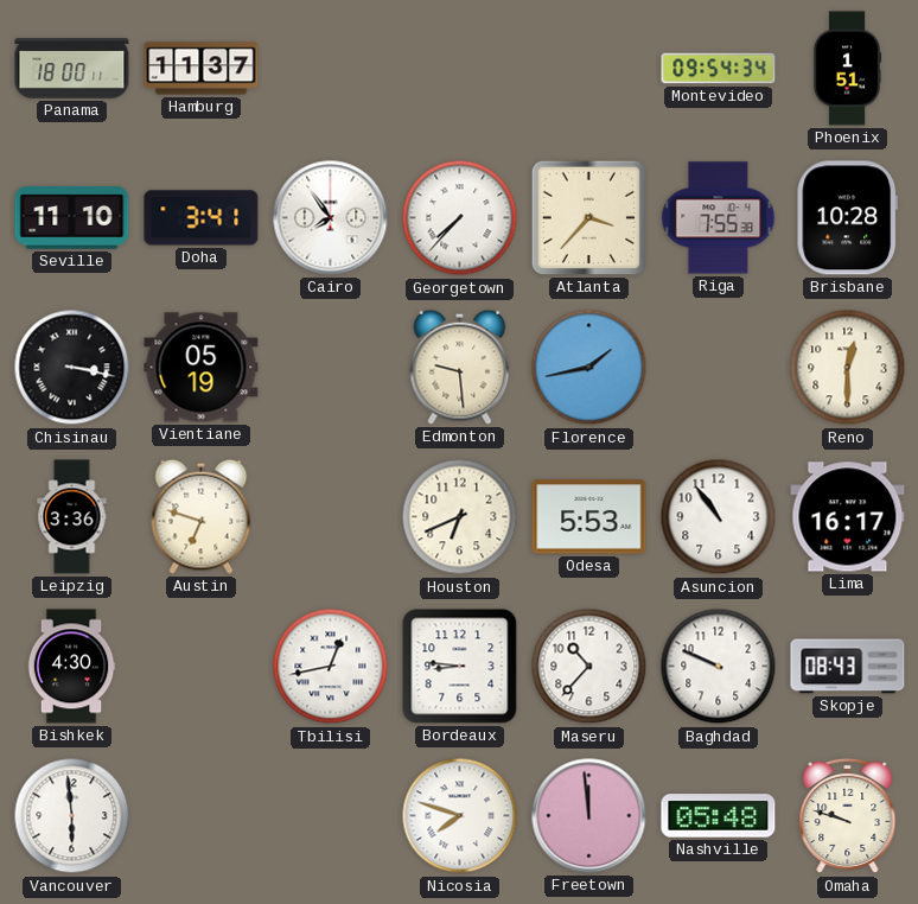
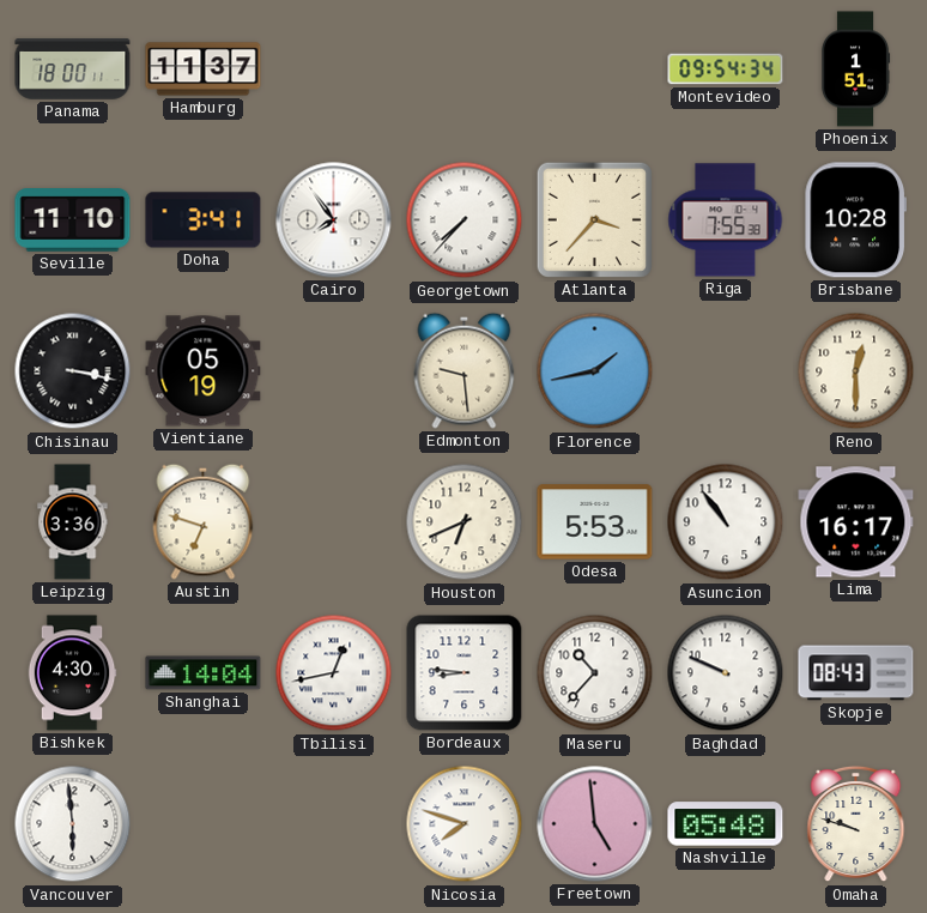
Shanghai: none -> 14:04 (204, 673)
Freetown: 11:59 -> 4:59 (595, 824)
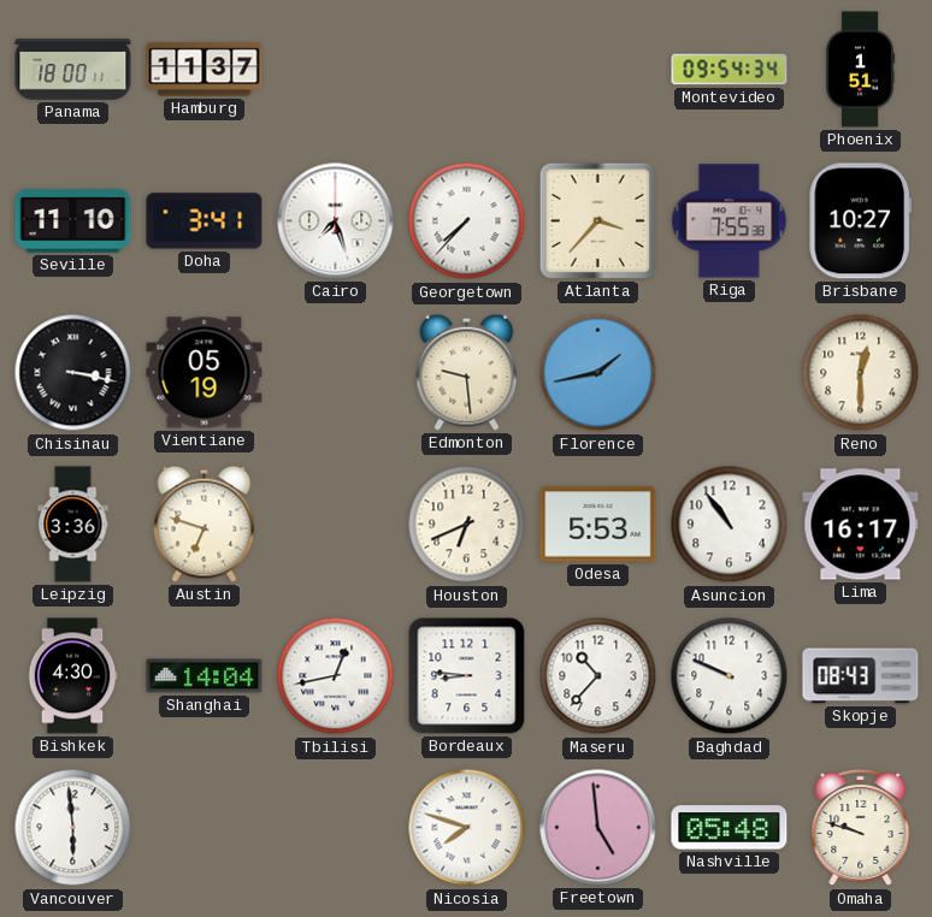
Cairo: 7:54 -> 7:27 (336, 221)
Brisbane: 10:28 -> 10:27 (860, 221)
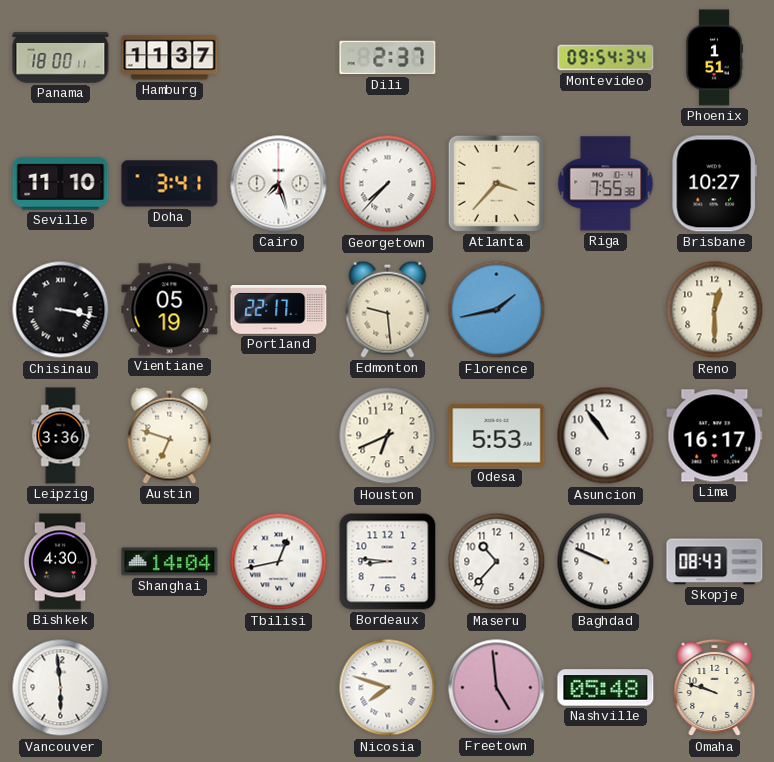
Dili: none -> 2:37 (388, 58)
Portland: none -> 22:17 (279, 310)
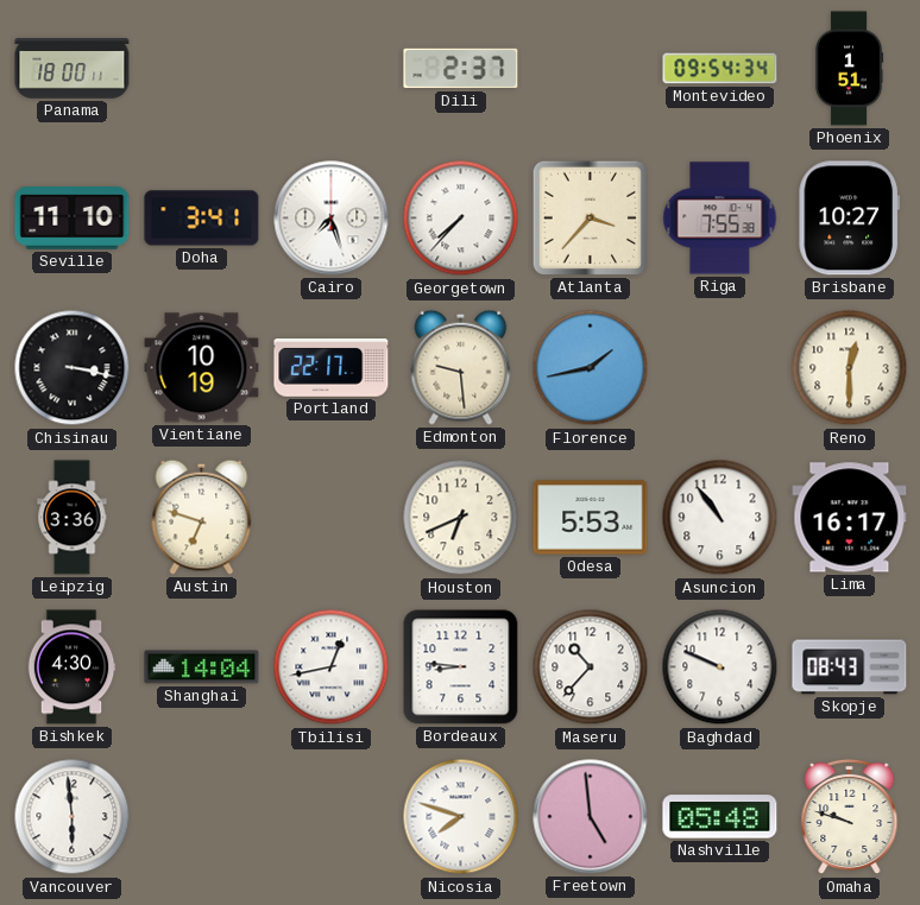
Hamburg: 11:37 -> none (170, 58)
Vientiane: 05:19 -> 10:19 (202, 368)
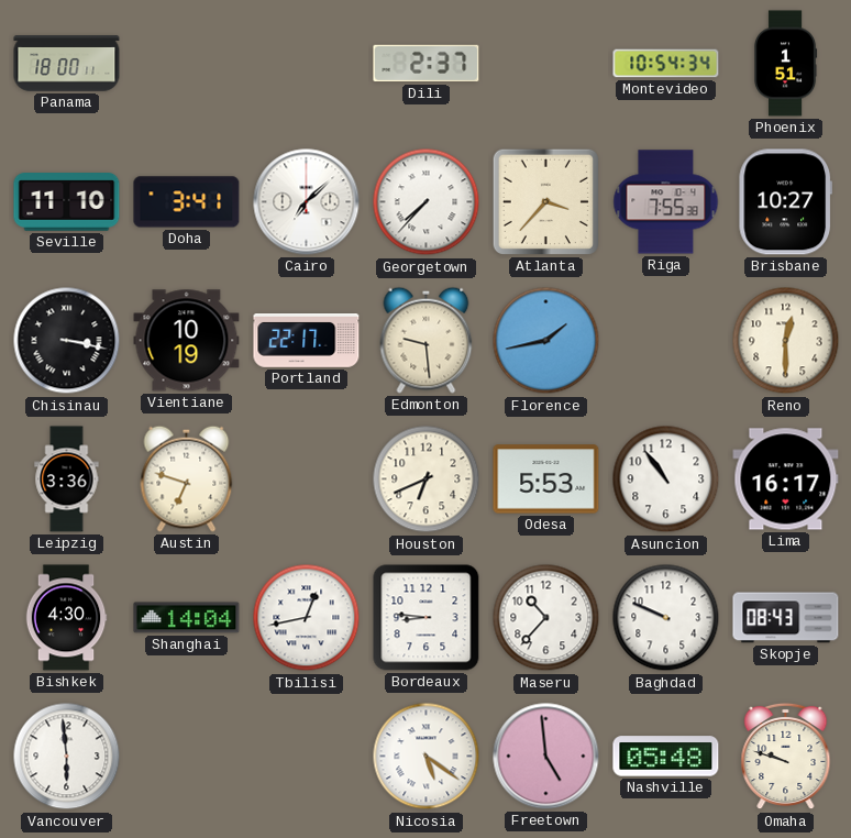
Montevideo: 09:54 -> 10:54 (666, 64)
Cairo: 7:27 -> 7:08 (307, 202)
Nicosia: 7:48 -> 5:21 (427, 757)
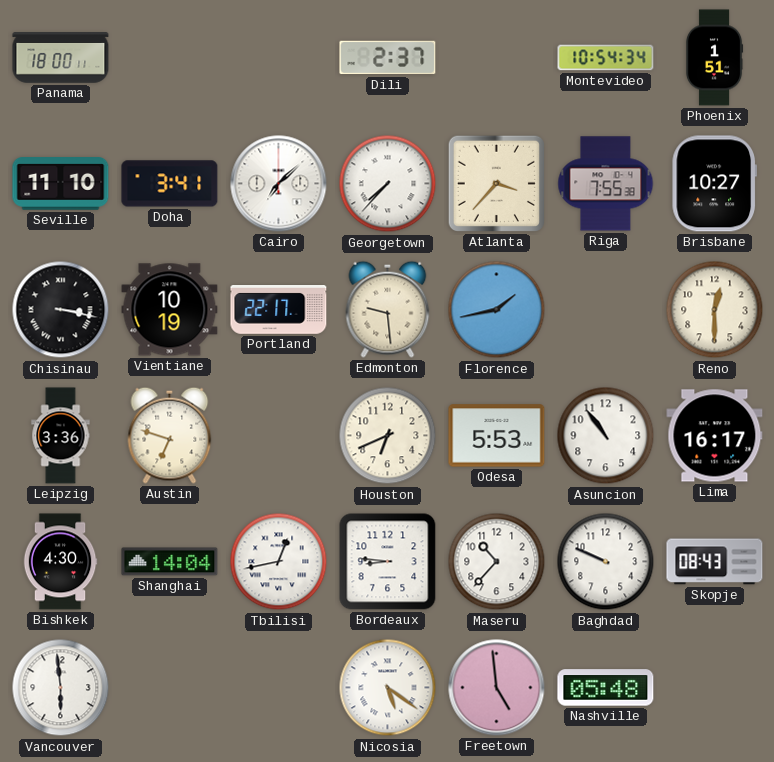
Omaha: 9:48 -> none (786, 757)
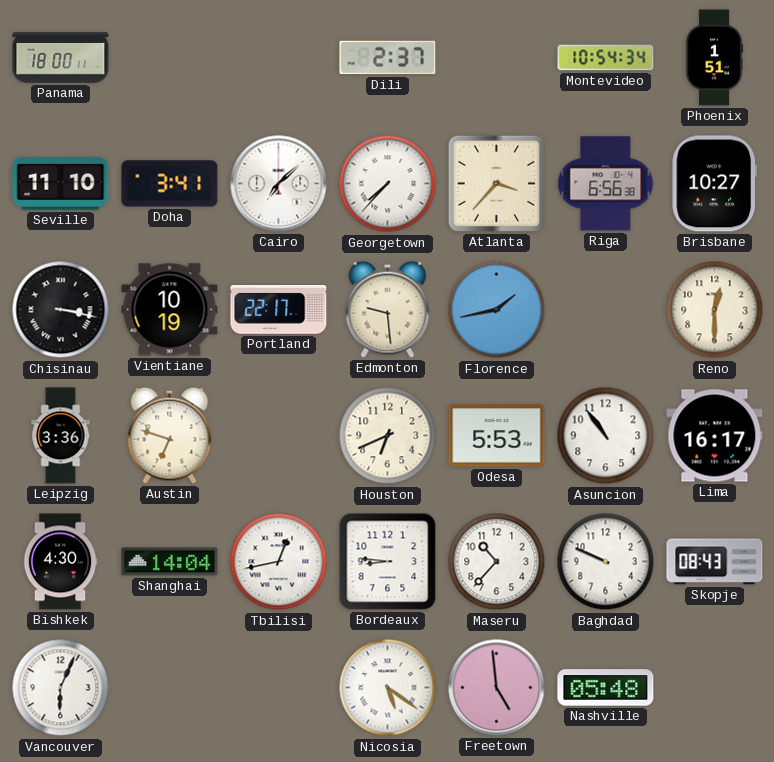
Riga: 7:55 -> 6:56 (606, 184)
Vancouver: 5:59 -> 6:04 (61, 688)
